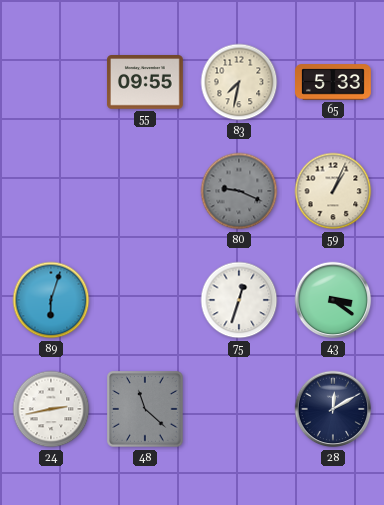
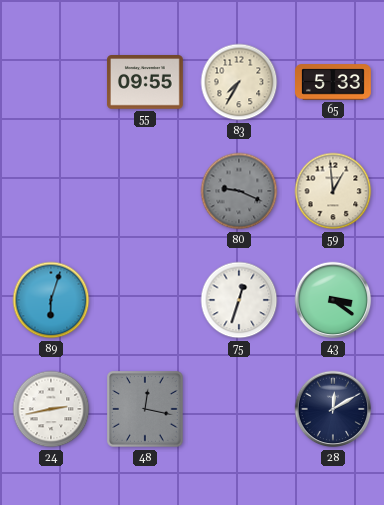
83: 7:32 -> 7:35 (239, 82)
59: 1:04 -> 12:59 (333, 191)
48: 11:22 -> 12:17 (145, 409)
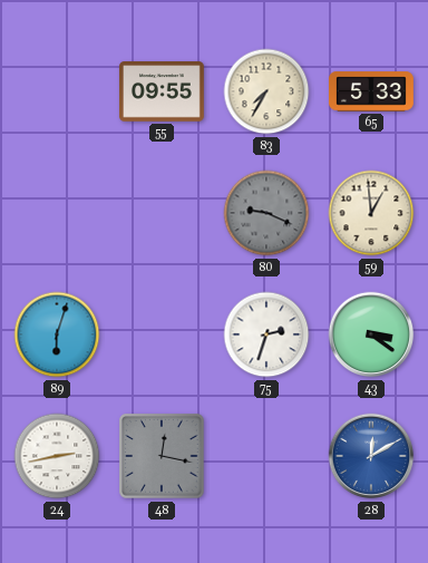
75: 12:33 -> 2:33 (266, 334)
28 dial: navy -> blue (371, 456)
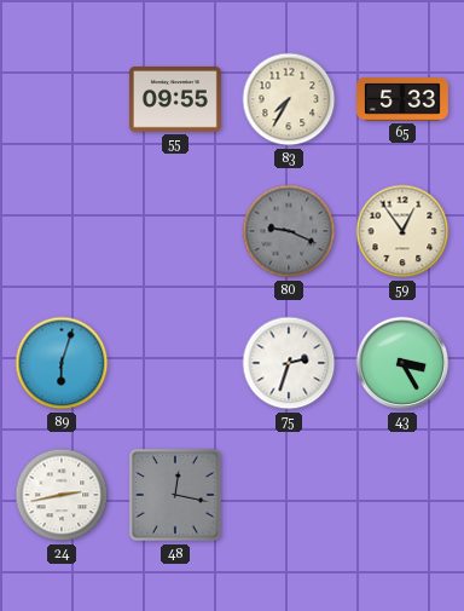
59: 12:59 -> 12:54 (402, 231)
43: 3:21 -> 3:25 (402, 363)
28: 12:10 -> none (371, 456)
